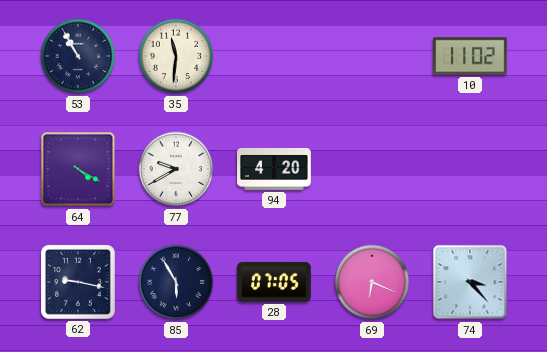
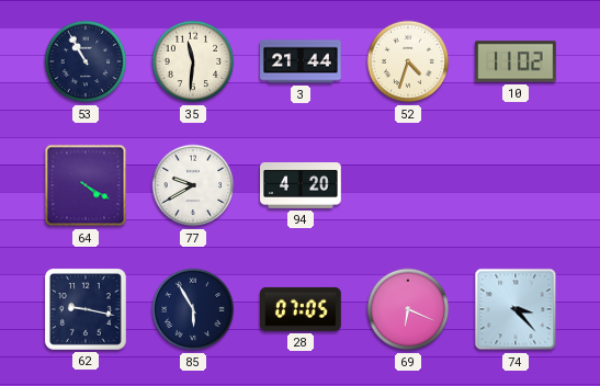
3: none -> 21:44 (301, 61)
52: none -> 4:33 (408, 61)
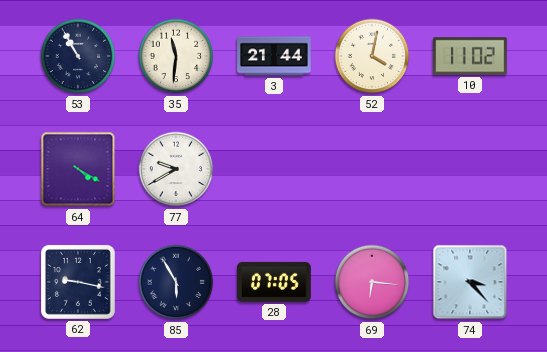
52: 4:33 -> 4:02 (372, 56)
94: 4:20 -> none (301, 186)
69: 6:19 -> 6:16 (372, 282)
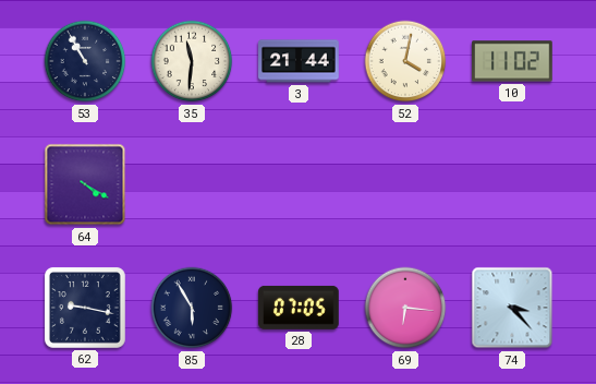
77: 9:40 -> none (176, 169)
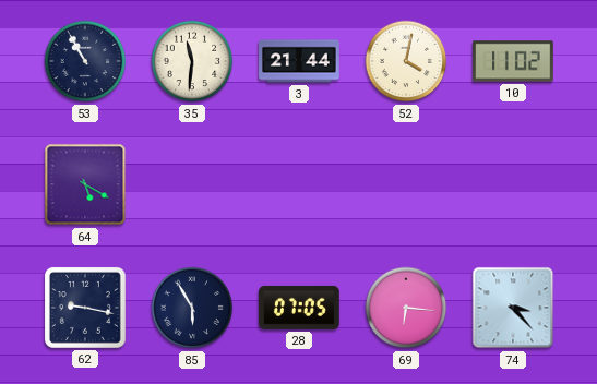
64: 4:20 -> 5:20 (85, 184)
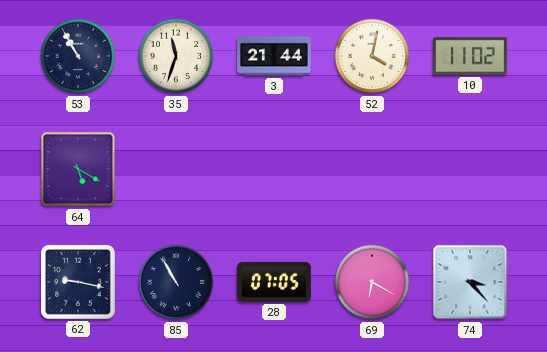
35: 11:31 -> 11:33 (176, 56)
85: 5:55 -> 10:55 (176, 282)
69: 6:16 -> 6:20 (372, 282)
